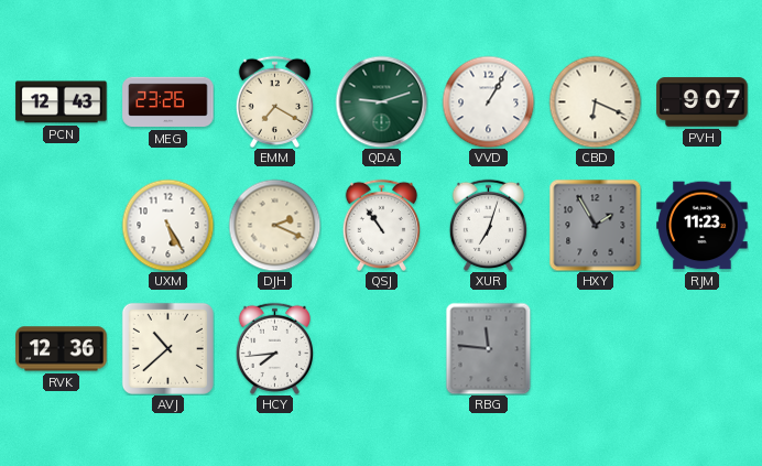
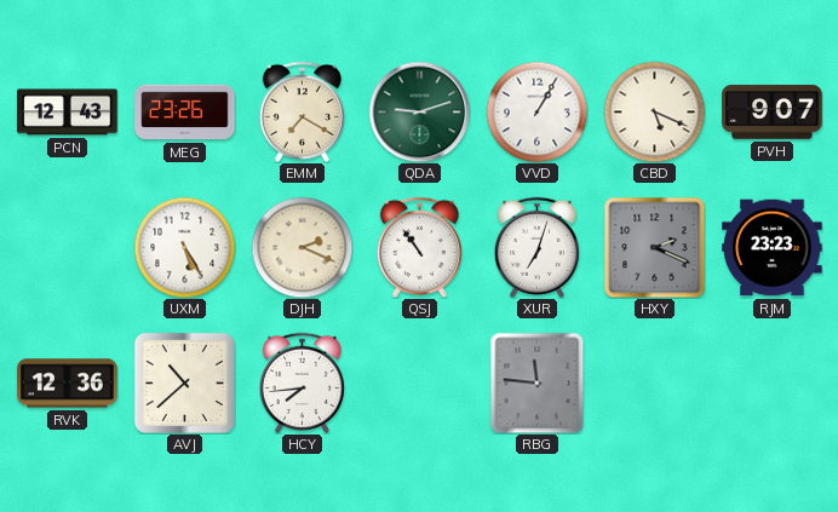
CBD: 6:19 -> 5:19 (654, 111)
HXY: 1:55 -> 2:19 (654, 247)
RJM: 11:23 -> 23:23 (773, 248)
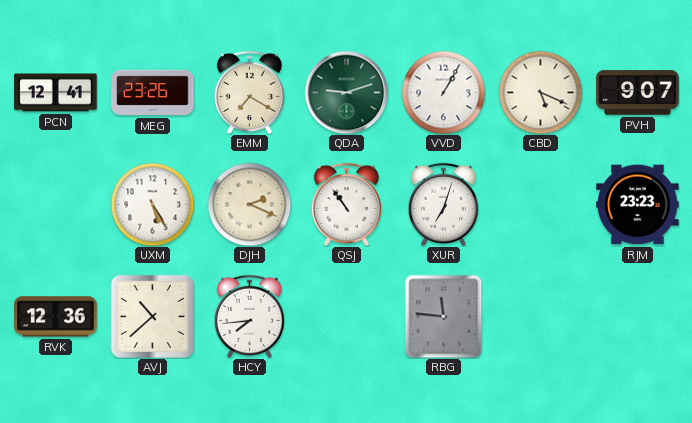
PCN: 12:43 -> 12:41 (56, 93)
HXY: 2:19 -> none (654, 247)
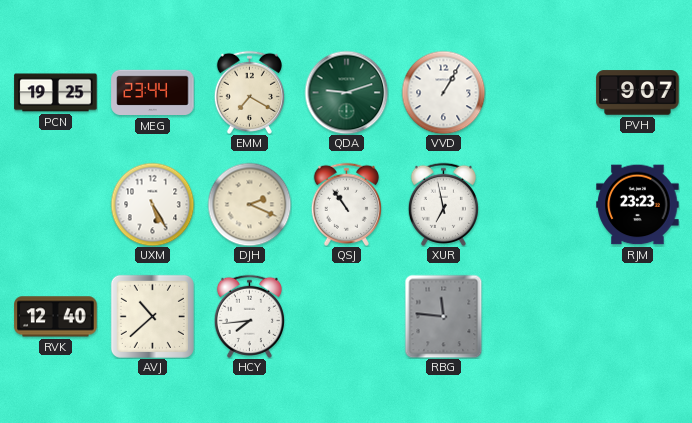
PCN: 12:41 -> 19:25 (56, 93)
MEG: 23:26 -> 23:44 (153, 93)
CBD: 5:19 -> none (540, 92)
XUR: 7:03 -> 6:58 (443, 204)
RVK: 12:36 -> 12:40 (56, 317)
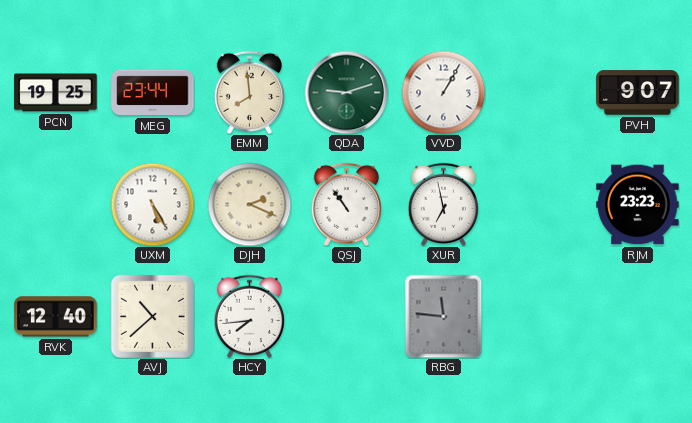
EMM: 7:20 -> 7:59 (249, 92)
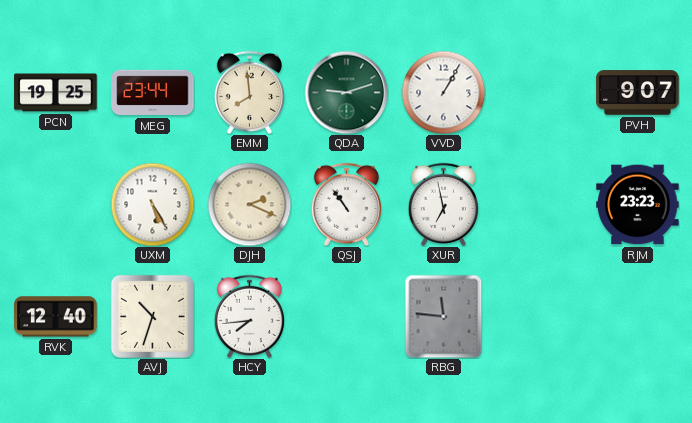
AVJ: 10:38 -> 10:33 (152, 316)
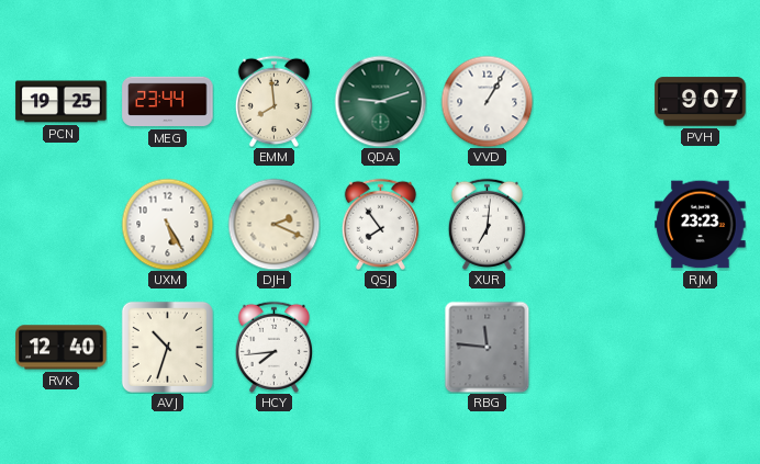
QSJ: 10:54 -> 7:54 (380, 224)
XUR: 6:58 -> 7:01 (487, 224)
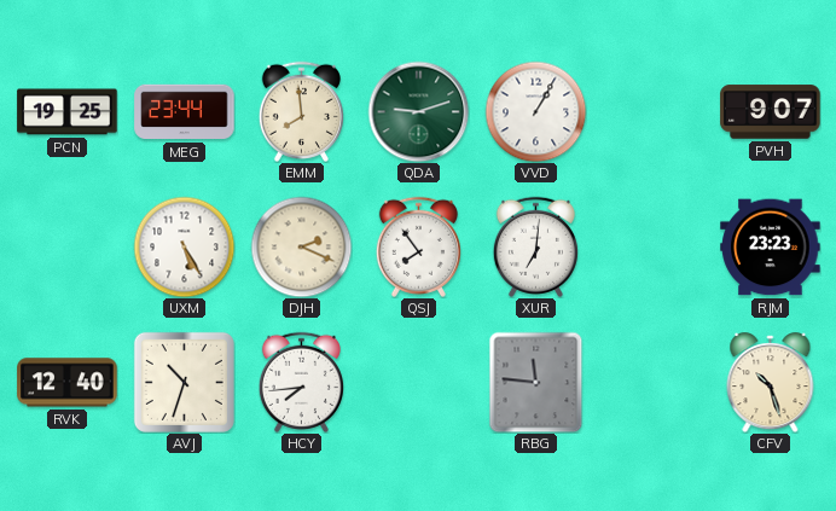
CFV: none -> 10:27 (771, 383)
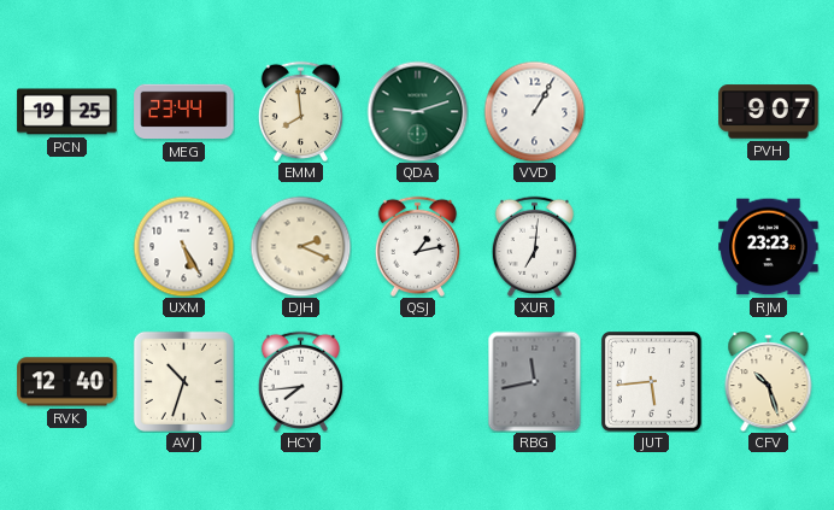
QSJ: 7:54 -> 1:13 (417, 246)
RBG: 11:46 -> 11:43 (535, 381)
JUT: none -> 5:44 (652, 382)
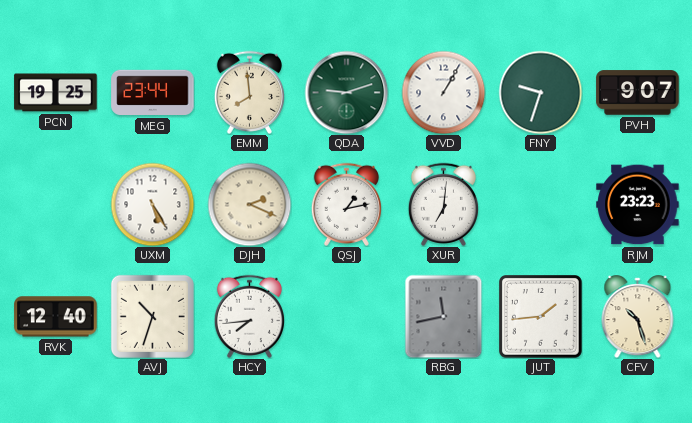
FNY: none -> 9:33 (540, 92)
JUT: 5:44 -> 1:44 (541, 317)
